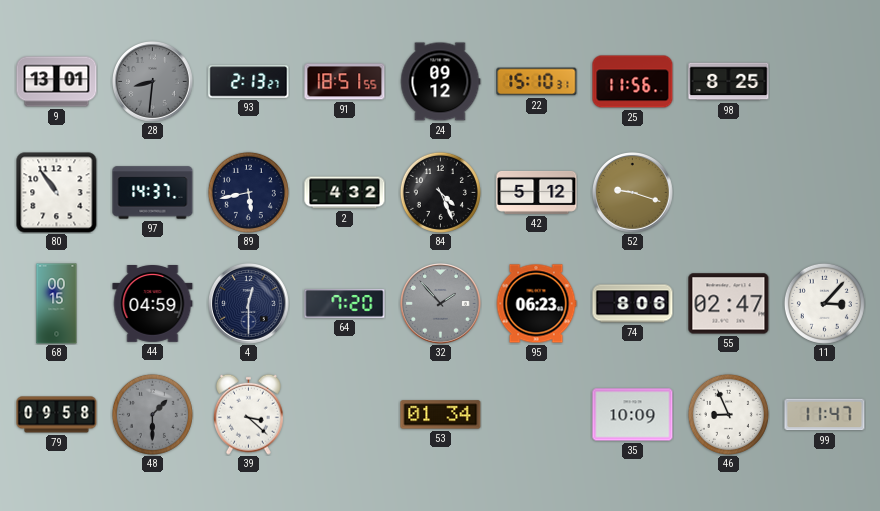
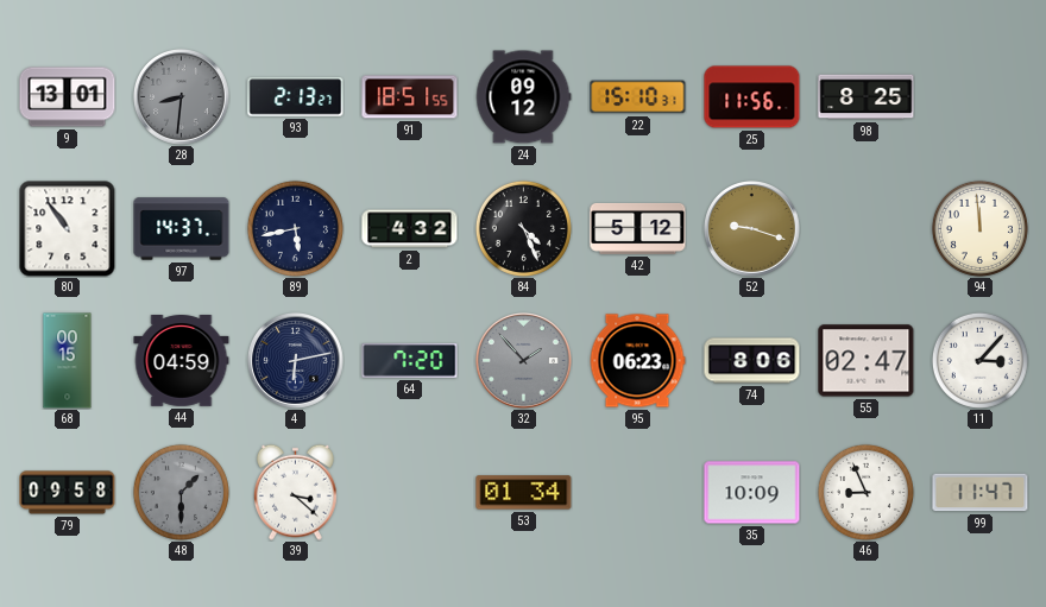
94: none -> 11:59 (979, 228)
4: 12:30 -> 6:13 (296, 361)
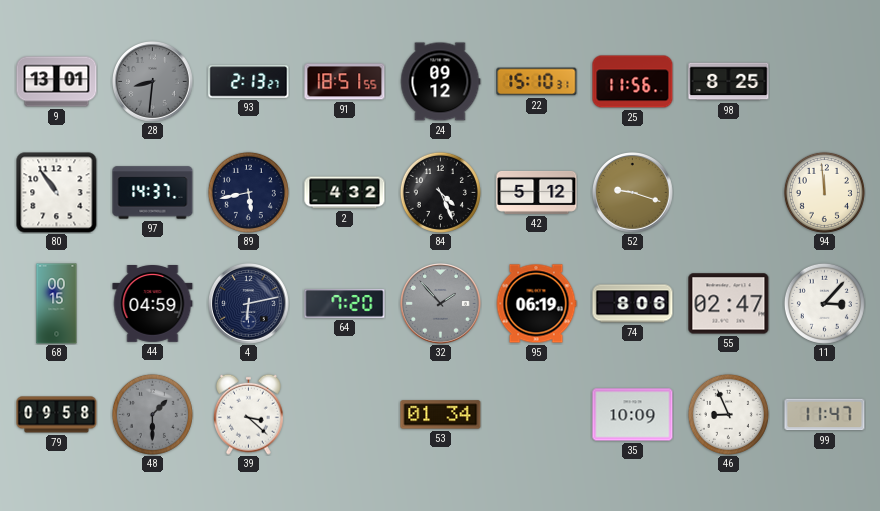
95: 06:23 -> 06:19 (536, 304)
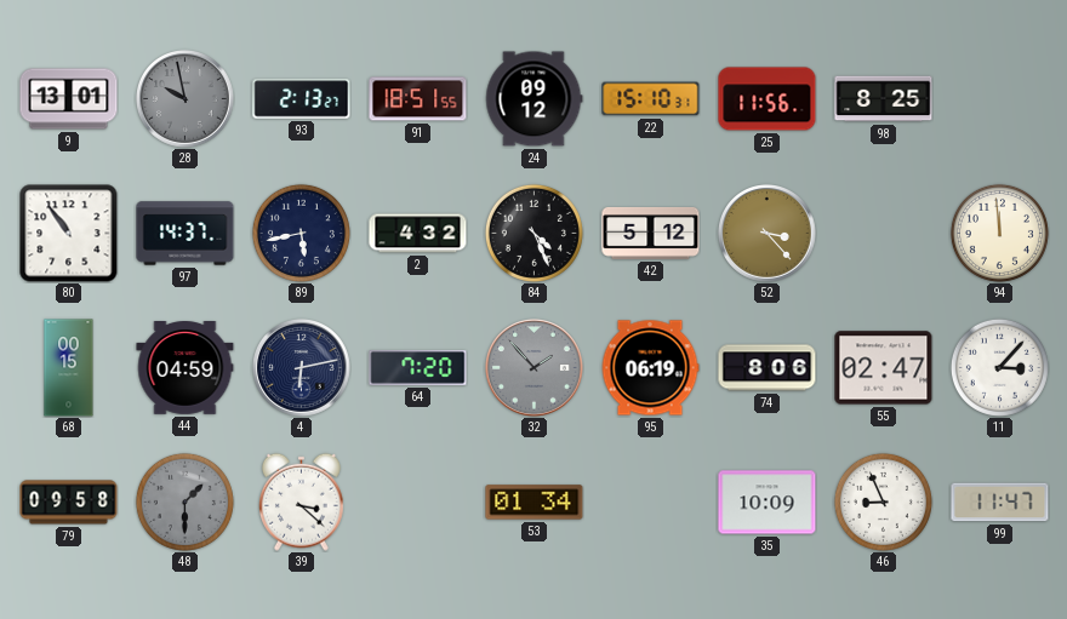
28: 8:31 -> 9:58 (186, 99)
52: 9:18 -> 3:23 (768, 234)
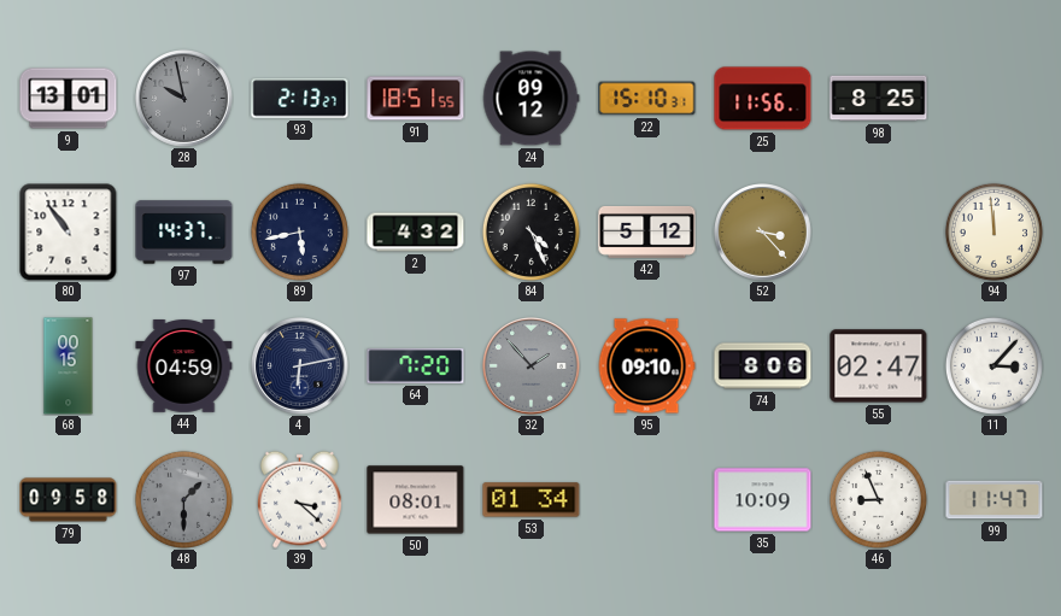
95: 06:19 -> 09:10 (646, 366)
50: none -> 08:01 (416, 500)
